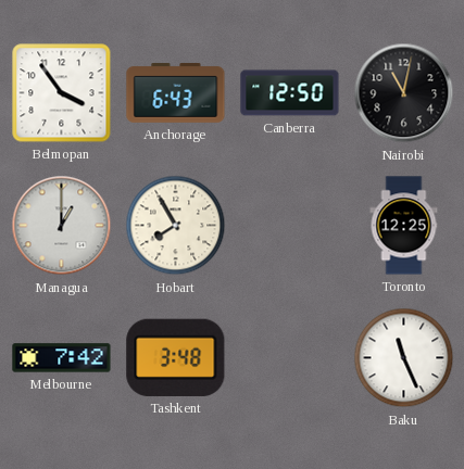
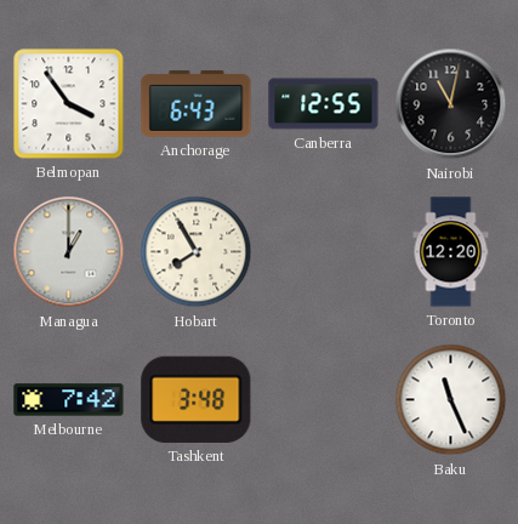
Canberra: 12:50 -> 12:55 (324, 104)
Toronto: 12:25 -> 12:20 (451, 252)
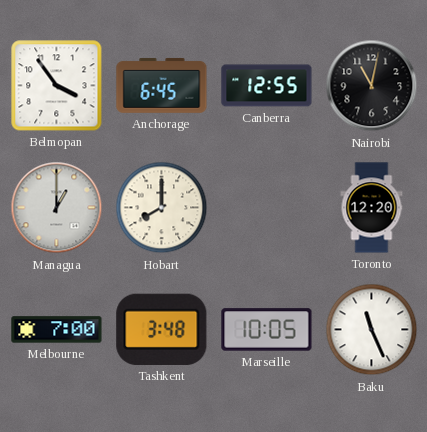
Anchorage: 6:43 -> 6:45 (162, 85)
Hobart: 7:55 -> 8:00 (162, 208)
Melbourne: 7:42 -> 7:00 (57, 330)
Marseille: none -> 10:05 (267, 330)
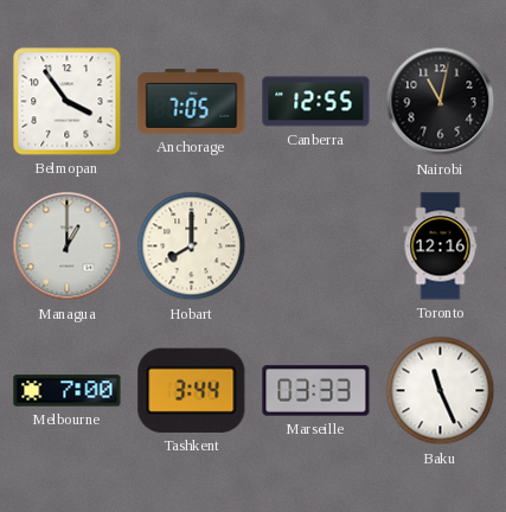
Anchorage: 6:45 -> 7:05 (192, 101)
Toronto: 12:20 -> 12:16 (441, 247)
Tashkent: 3:48 -> 3:44 (192, 390)
Marseille: 10:05 -> 03:33 (316, 391)
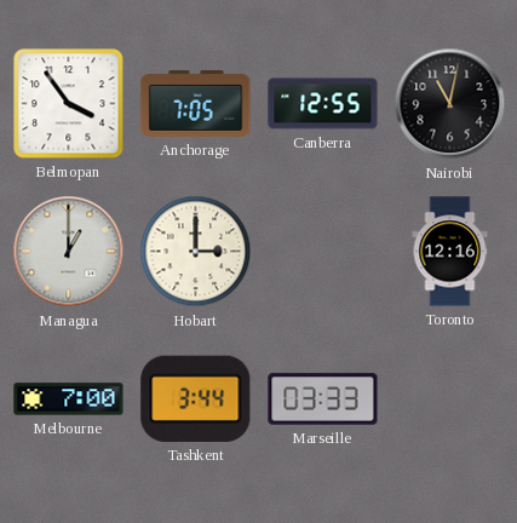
Hobart: 8:00 -> 3:00 (196, 252)
Baku: 11:26 -> none (441, 391)
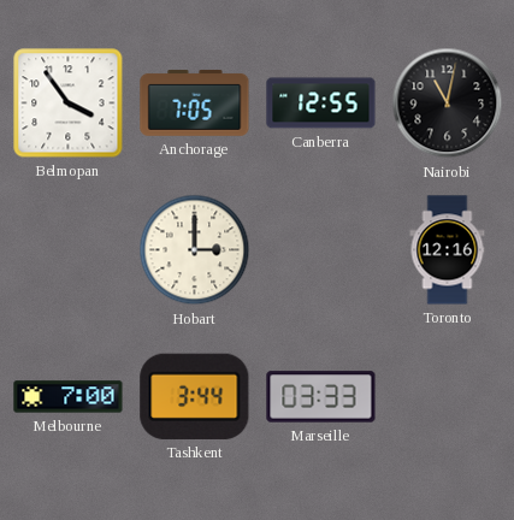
Managua: 1:00 -> none (69, 252)
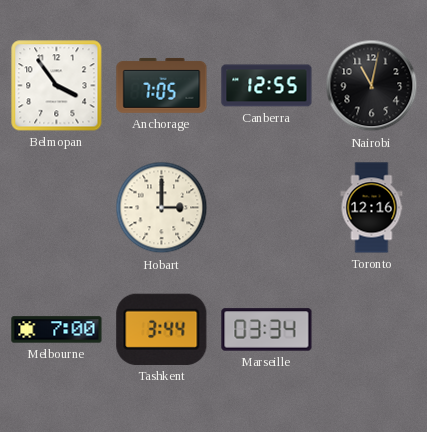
Marseille: 03:33 -> 03:34 (267, 330)
